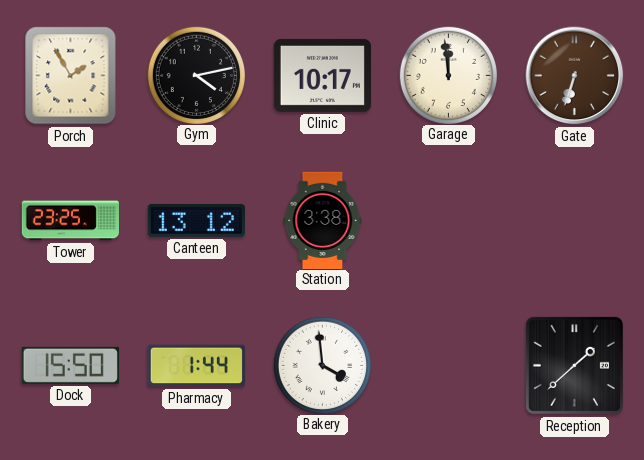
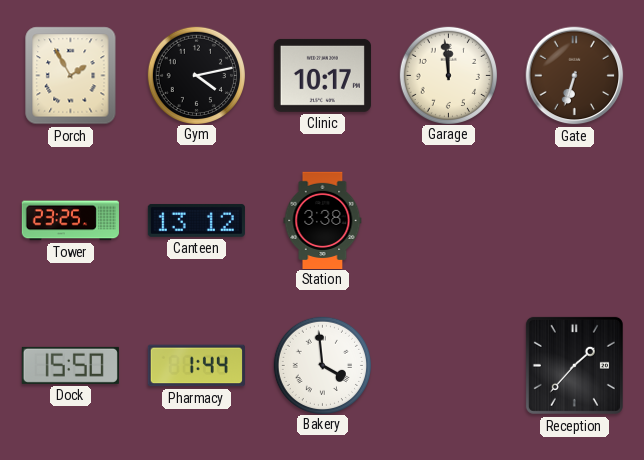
Reception: 1:38 -> 1:37 (574, 365)
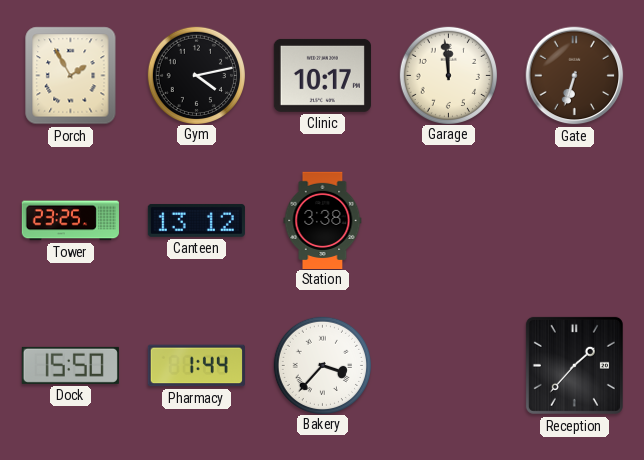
Bakery: 3:59 -> 3:37 (322, 365)
